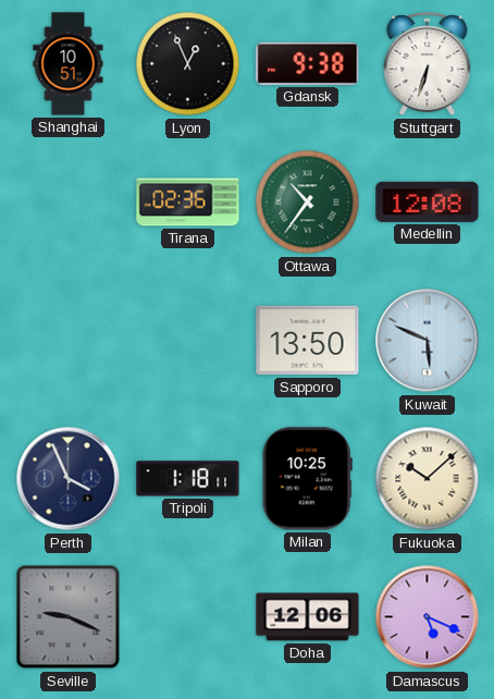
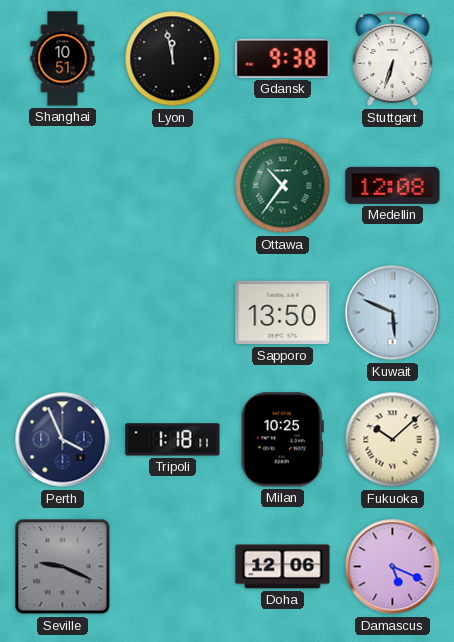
Lyon: 12:56 -> 11:58 (173, 59)
Tirana: 02:36 -> none (188, 203)
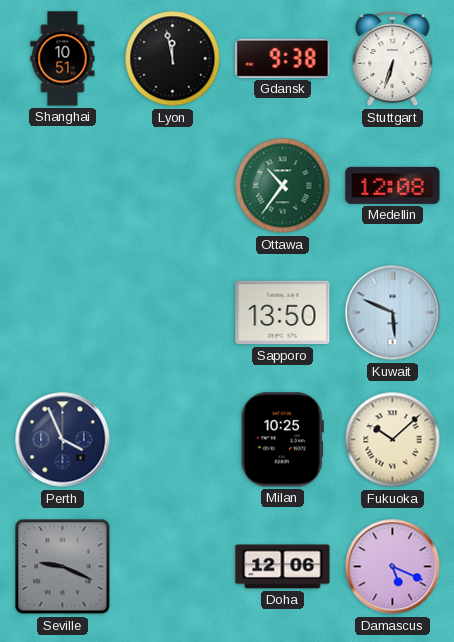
Tripoli: 1:18 -> none (173, 440)
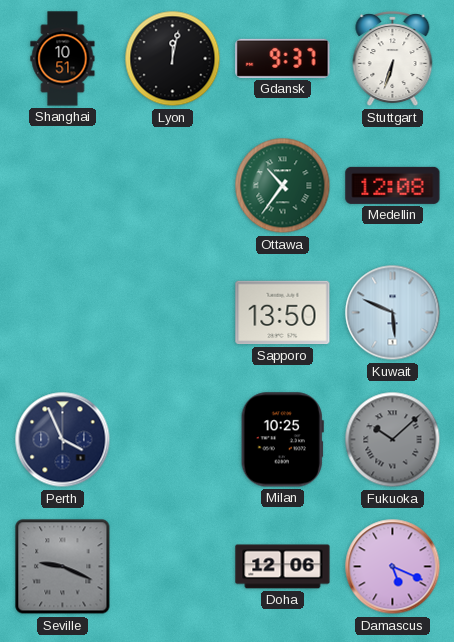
Lyon: 11:58 -> 12:02 (173, 59)
Gdansk: 9:38 -> 9:37 (283, 58)
Fukuoka dial: cream -> grey (393, 440)
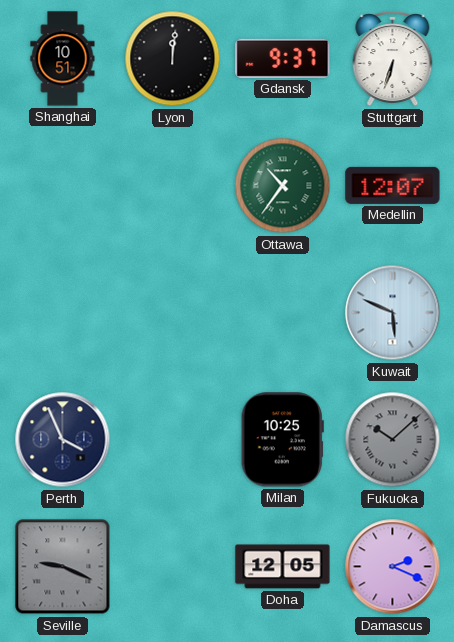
Lyon: 12:02 -> 12:01 (173, 59)
Medellin: 12:08 -> 12:07 (393, 185)
Sapporo: 13:50 -> none (283, 313)
Doha: 12:06 -> 12:05 (283, 567)
Damascus: 5:19 -> 2:19 (393, 567)
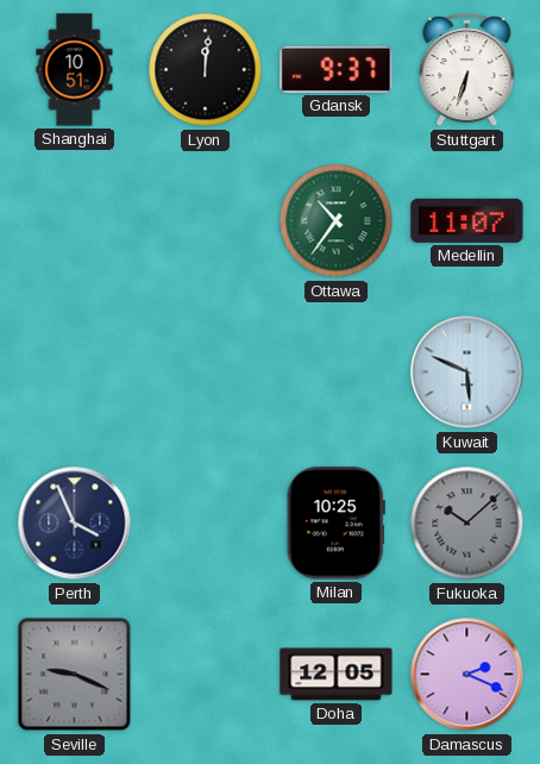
Medellin: 12:07 -> 11:07 (467, 220)
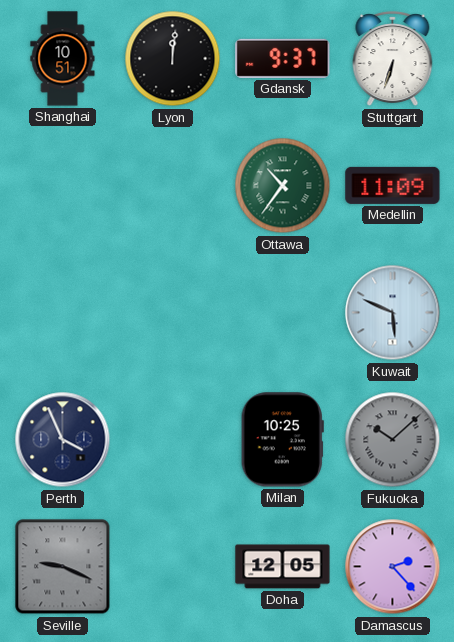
Medellin: 11:07 -> 11:09 (393, 185)
Damascus: 2:19 -> 2:23 (393, 567)
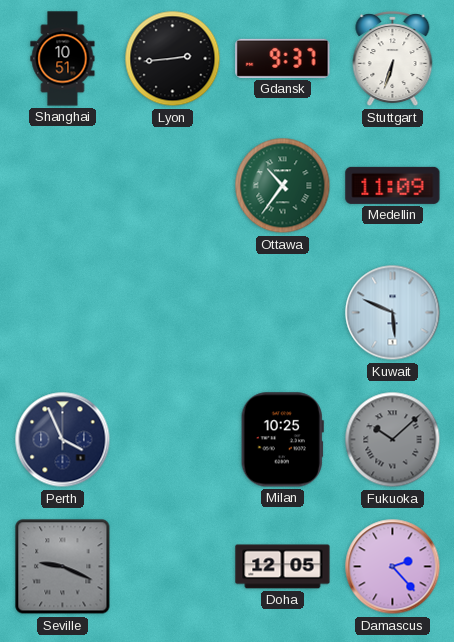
Lyon: 12:01 -> 2:44 (173, 59)
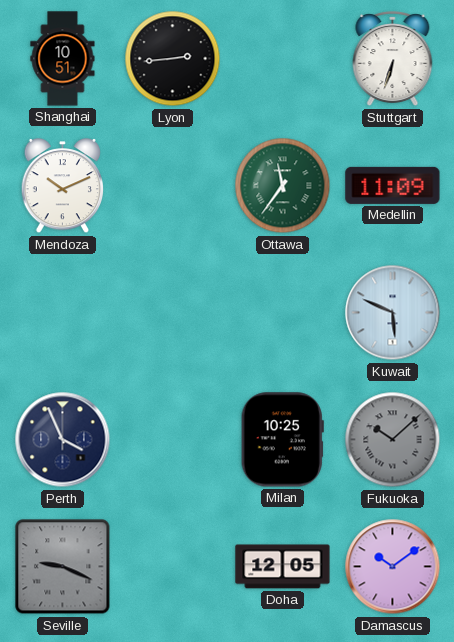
Gdansk: 9:37 -> none (283, 58)
Mendoza: none -> 10:11 (63, 187)
Ottawa: 10:36 -> 11:36 (283, 186)
Damascus: 2:23 -> 10:09 (393, 567)
